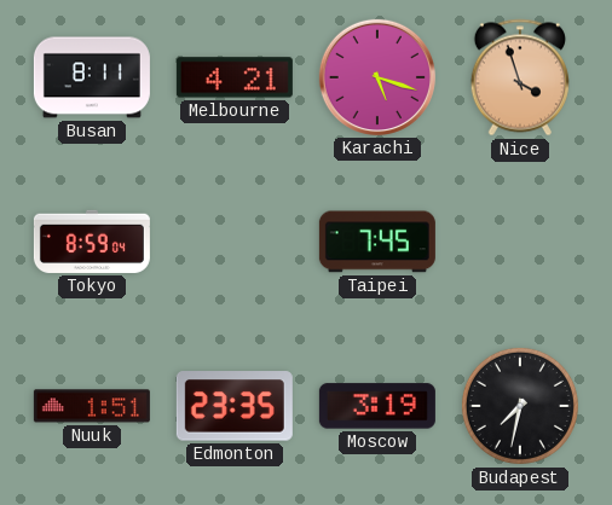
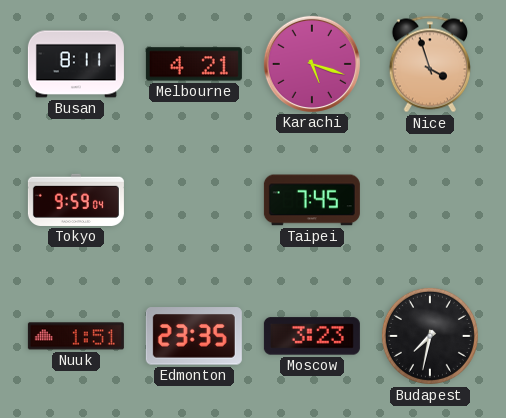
Tokyo: 8:59 -> 9:59 (76, 200)
Moscow: 3:19 -> 3:23 (312, 336)
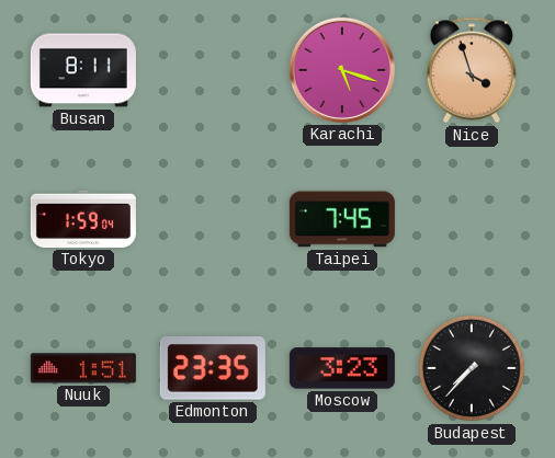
Melbourne: 4:21 -> none (194, 64)
Tokyo: 9:59 -> 1:59 (83, 219)
Budapest: 7:32 -> 7:37 (472, 368)
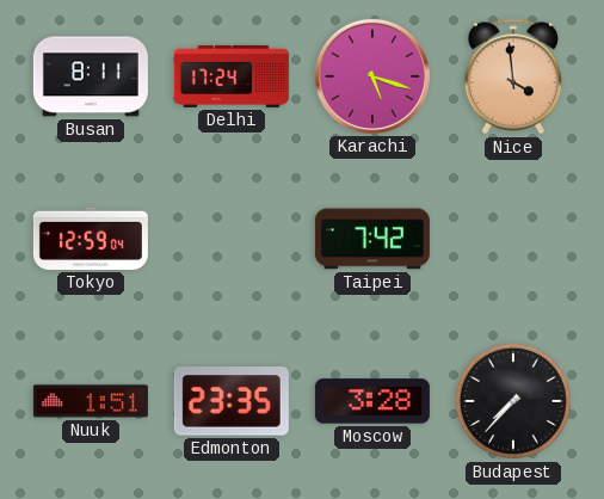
Delhi: none -> 17:24 (232, 76)
Nice: 3:57 -> 3:59 (513, 76)
Tokyo: 1:59 -> 12:59 (91, 239)
Taipei: 7:45 -> 7:42 (372, 239)
Moscow: 3:23 -> 3:28 (372, 401)
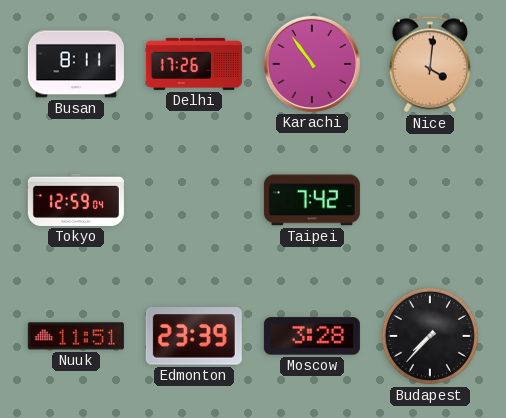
Delhi: 17:24 -> 17:26 (194, 64)
Karachi: 5:18 -> 10:54 (312, 64)
Nice: 3:59 -> 4:01 (430, 64)
Nuuk: 1:51 -> 11:51 (76, 336)
Edmonton: 23:35 -> 23:39 (194, 336)
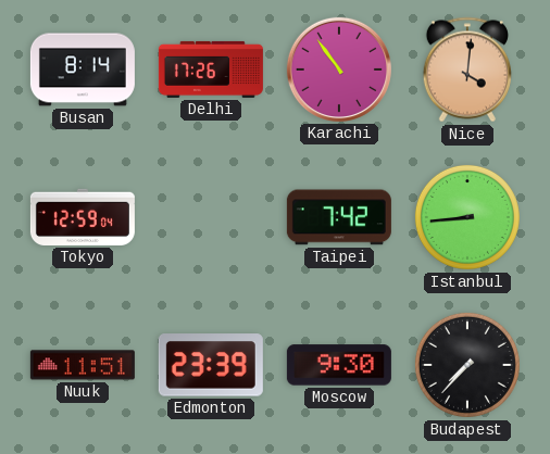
Busan: 8:11 -> 8:14 (83, 70)
Istanbul: none -> 8:44 (467, 217)
Moscow: 3:28 -> 9:30 (339, 365)
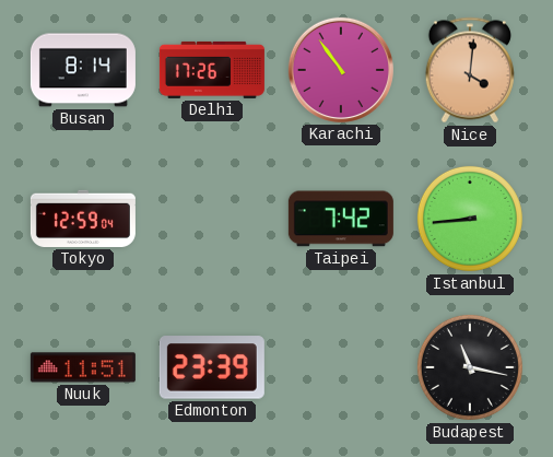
Moscow: 9:30 -> none (339, 365)
Budapest: 7:37 -> 11:17 (470, 367)
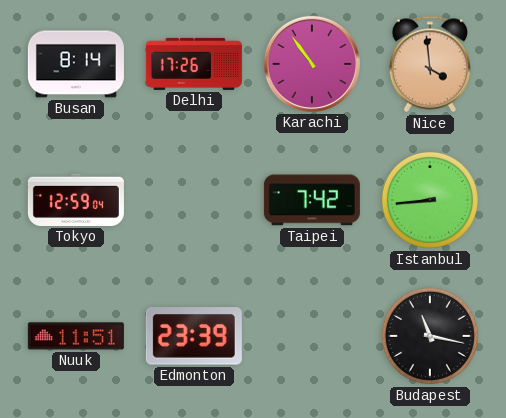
Nice: 4:01 -> 3:59 (430, 64)
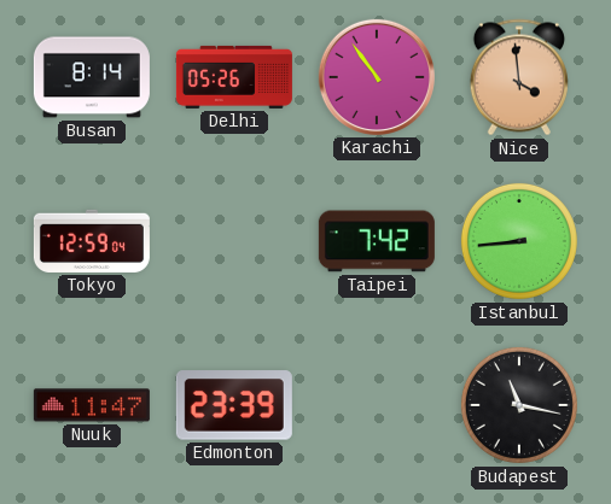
Delhi: 17:26 -> 05:26 (234, 77)
Nuuk: 11:51 -> 11:47 (92, 405)
